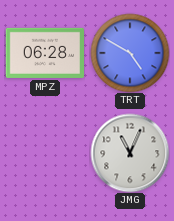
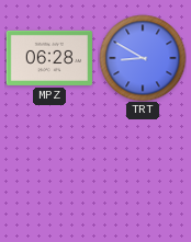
TRT: 4:50 -> 8:50 (143, 58)
JMG: 11:04 -> none (130, 153)
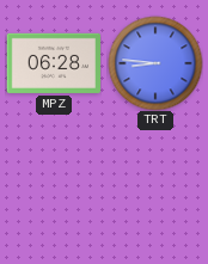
TRT: 8:50 -> 8:46 (155, 63)
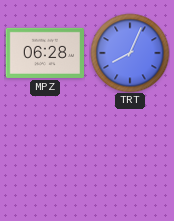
TRT: 8:46 -> 8:04 (130, 53)
